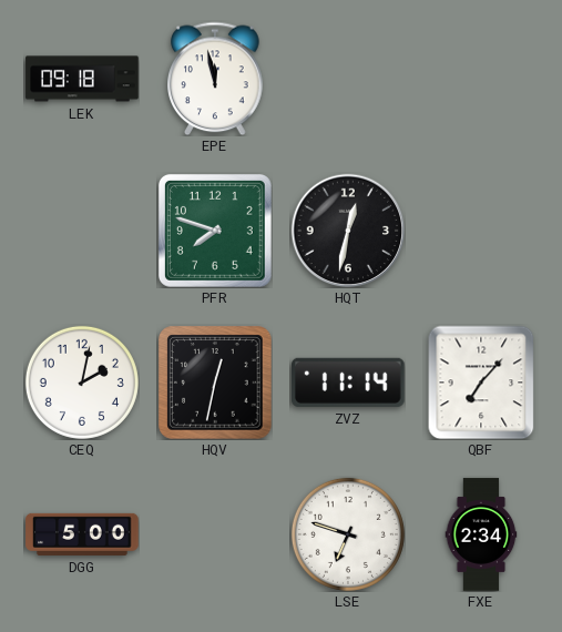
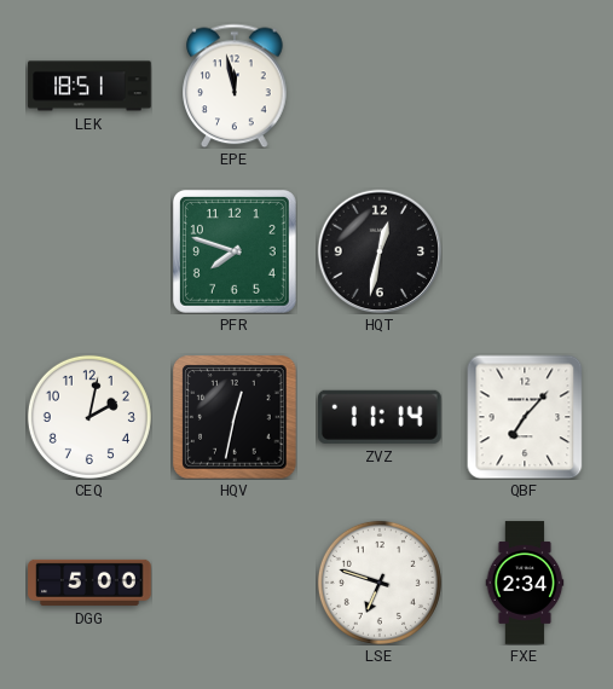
LEK: 09:18 -> 18:51 (89, 86)
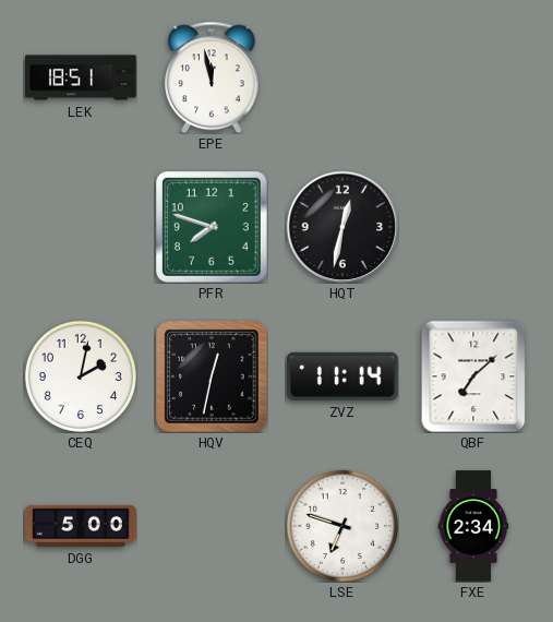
QBF: 7:07 -> 7:08 (473, 376)
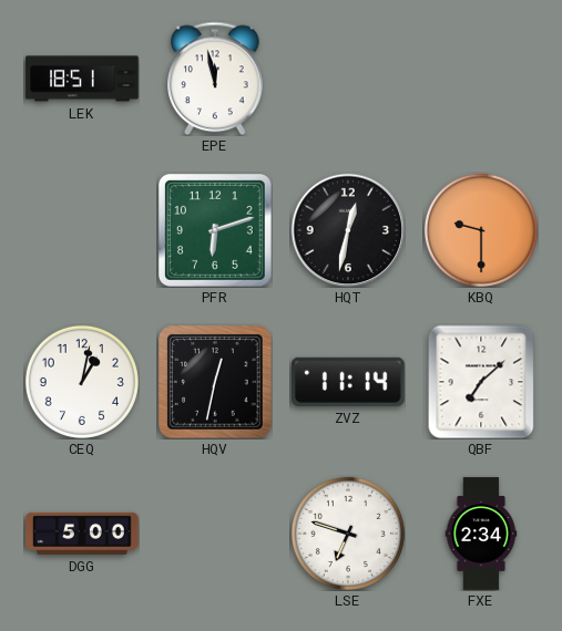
PFR: 7:48 -> 6:12 (215, 230)
KBQ: none -> 9:30 (481, 230)
CEQ: 2:02 -> 1:02 (82, 382)
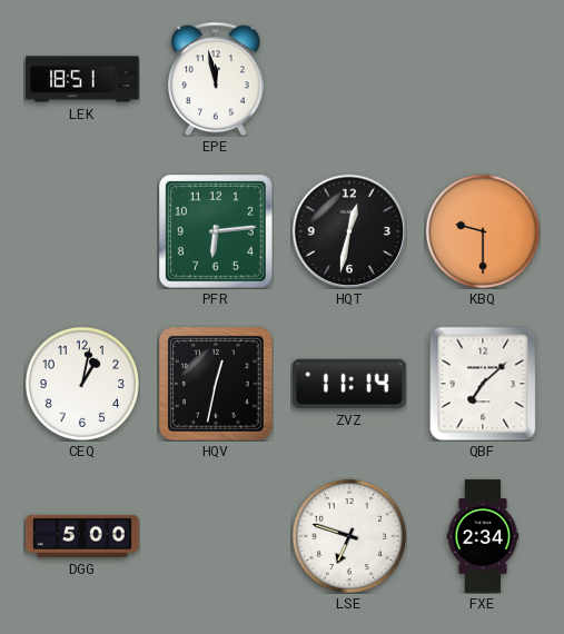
PFR: 6:12 -> 6:14 (216, 231)
